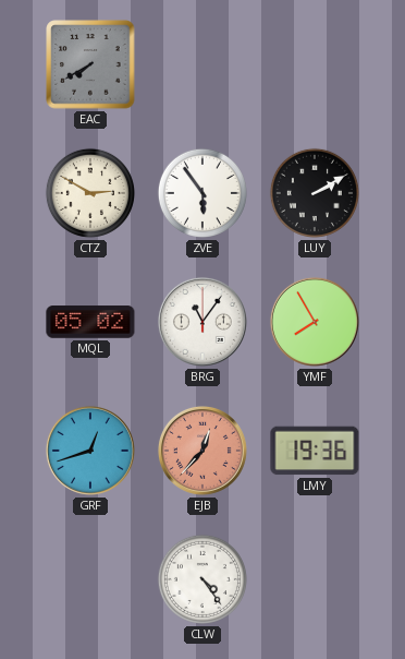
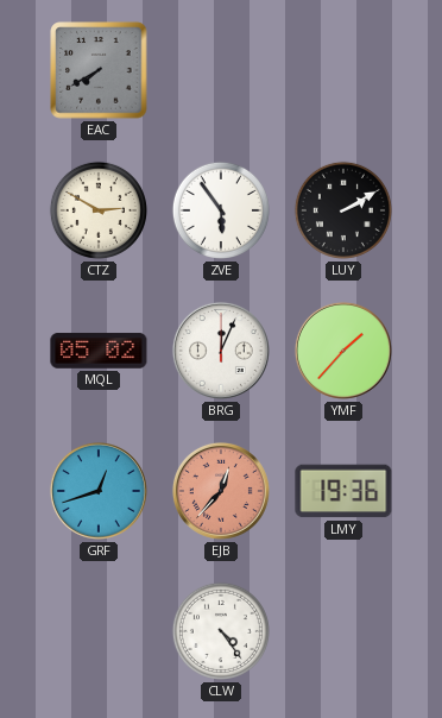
BRG: 11:06 -> 12:04 (221, 351)
YMF: 7:55 -> 1:37 (343, 351)
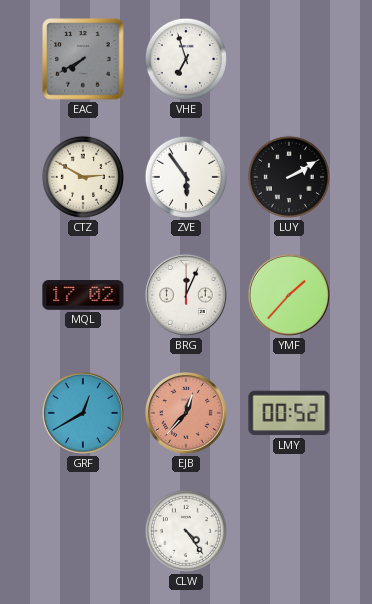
VHE: none -> 6:57 (186, 59)
MQL: 05:02 -> 17:02 (83, 295)
GRF: 12:42 -> 12:40 (83, 413)
LMY: 19:36 -> 00:52 (289, 413)
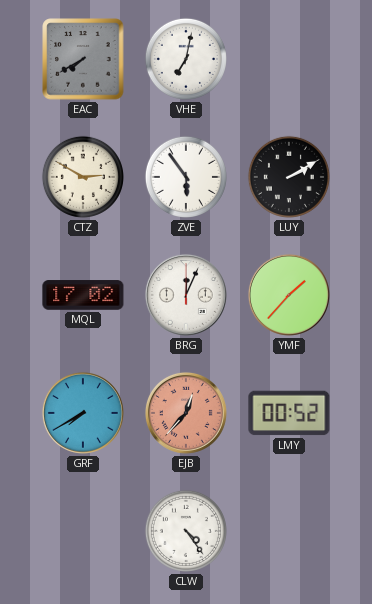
VHE: 6:57 -> 7:02 (186, 59)
GRF: 12:40 -> 7:40 (83, 413)
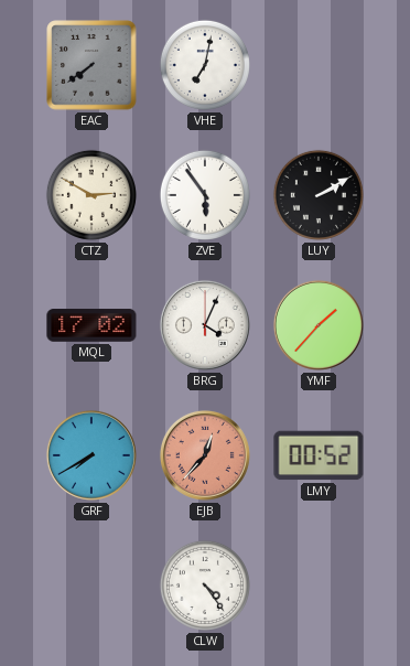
EAC: 7:40 -> 7:39 (91, 65)
BRG: 12:04 -> 4:04 (205, 325)
